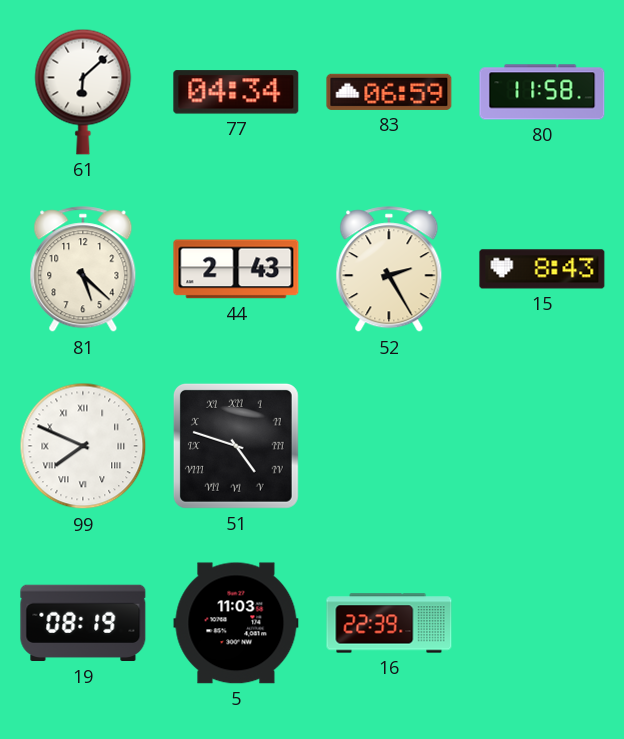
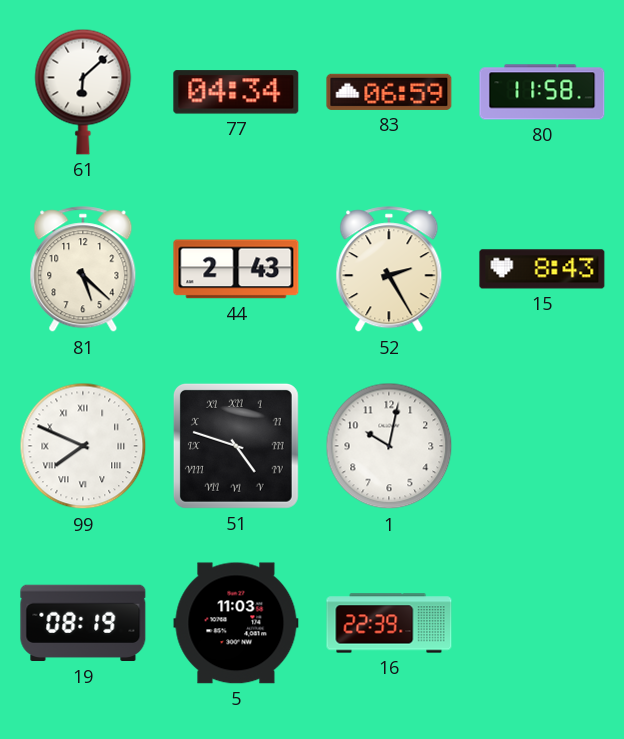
1: none -> 10:02 (389, 446)
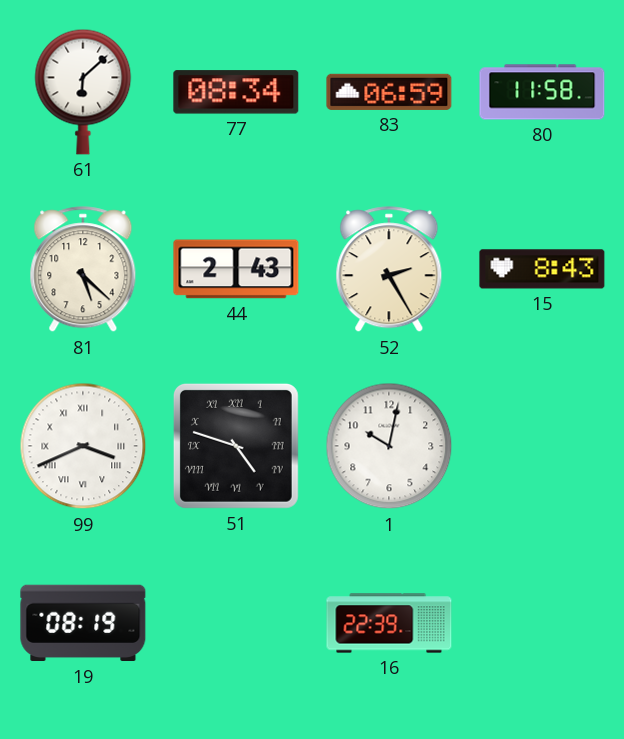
77: 04:34 -> 08:34 (236, 92)
99: 7:49 -> 3:41 (83, 446)
5: 11:03 -> none (236, 623)
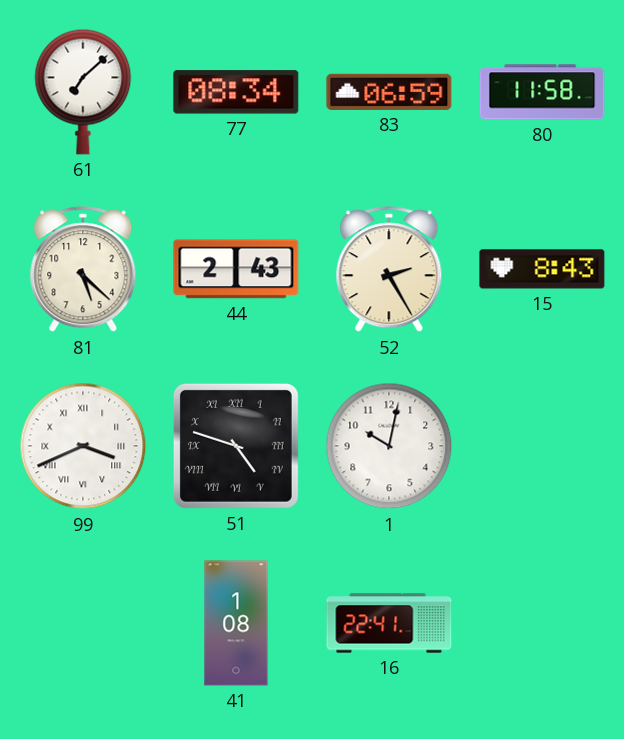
61: 6:08 -> 7:08 (83, 92)
19: 08:19 -> none (83, 623)
41: none -> 1:08 (236, 623)
16: 22:39 -> 22:41 (389, 623)
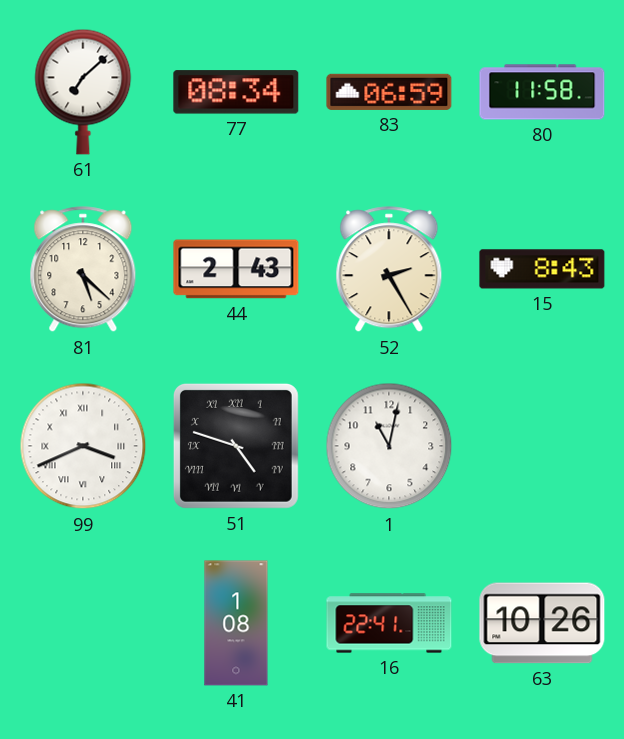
1: 10:02 -> 11:02 (389, 446)
63: none -> 10:26 (542, 623)
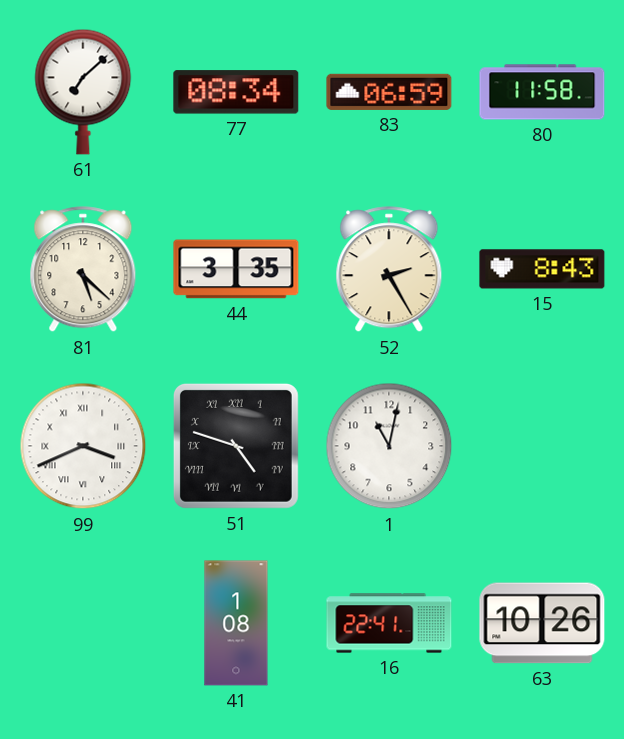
44: 2:43 -> 3:35 (236, 269)
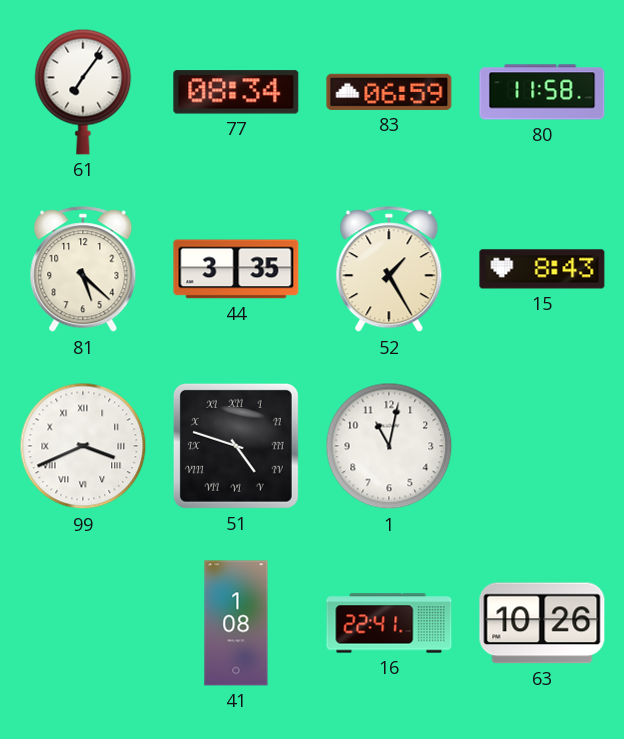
61: 7:08 -> 7:06 (83, 92)
52: 2:25 -> 1:25 (389, 270)
